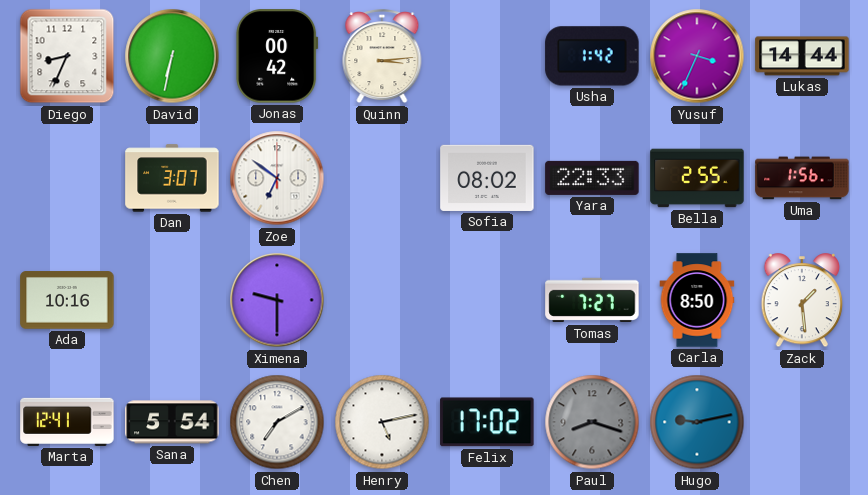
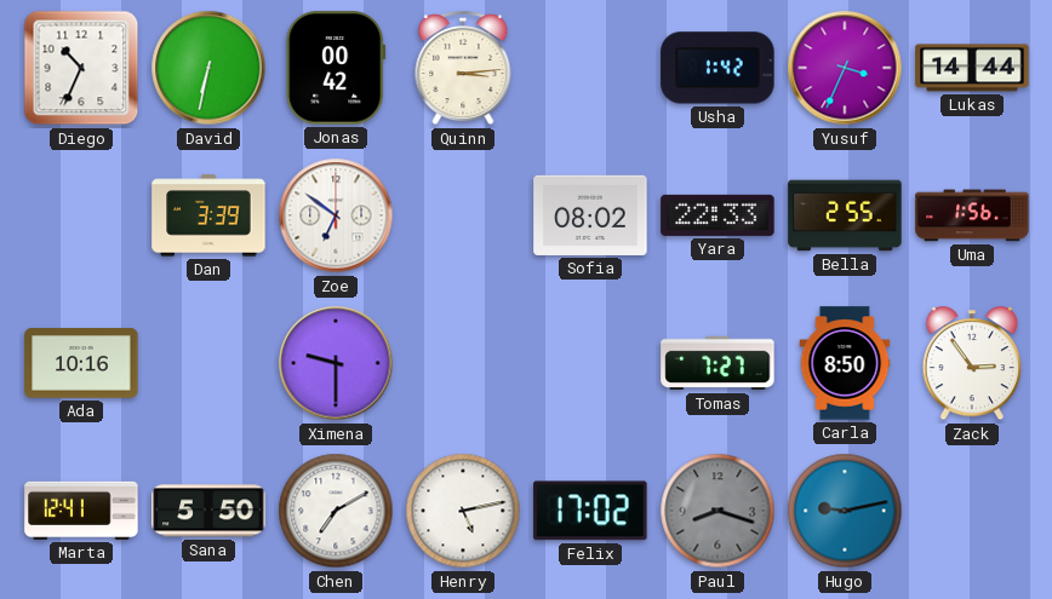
Diego: 8:34 -> 10:34 (81, 68)
Dan: 3:07 -> 3:39 (208, 215)
Zack: 1:29 -> 2:54 (972, 364)
Sana: 5:54 -> 5:50 (208, 511)
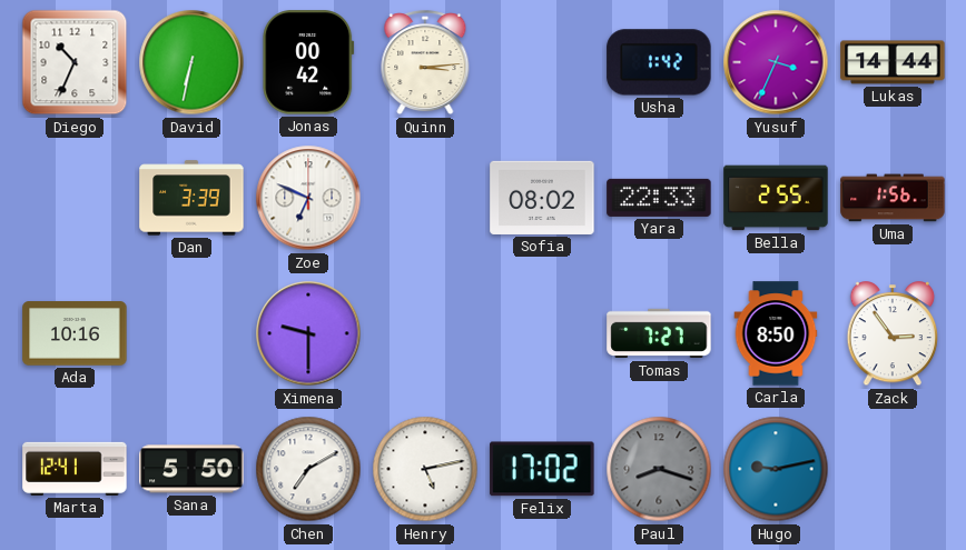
Zoe: 6:51 -> 6:49 (308, 198)
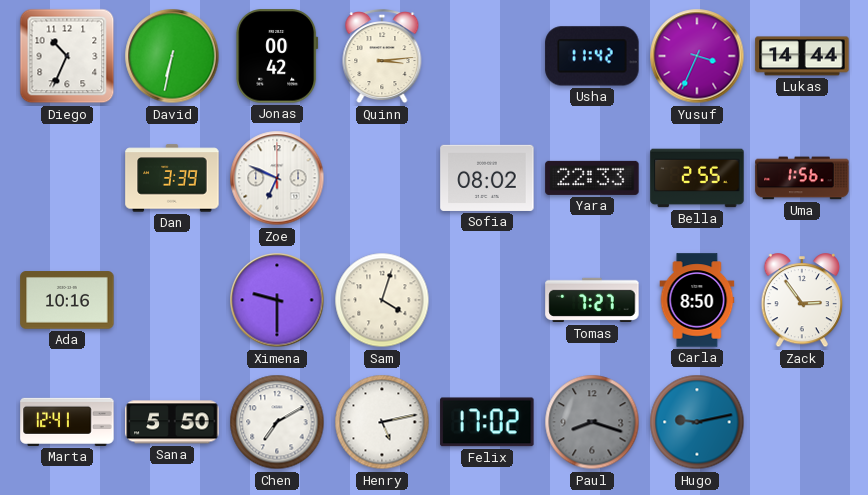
Usha: 1:42 -> 11:42 (592, 56)
Sam: none -> 4:03 (382, 300)
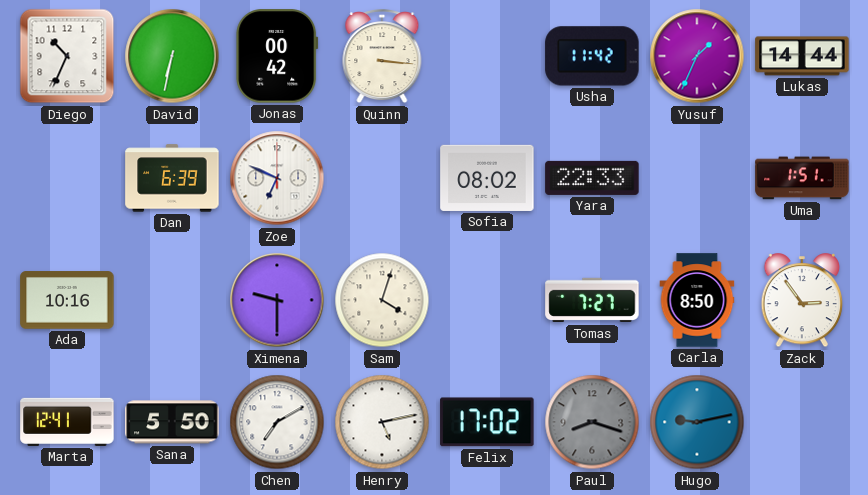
Quinn: 3:14 -> 3:16 (382, 57)
Yusuf: 3:34 -> 1:34 (697, 56)
Dan: 3:39 -> 6:39 (172, 178)
Bella: 2:55 -> none (697, 178)
Uma: 1:56 -> 1:51 (802, 178)
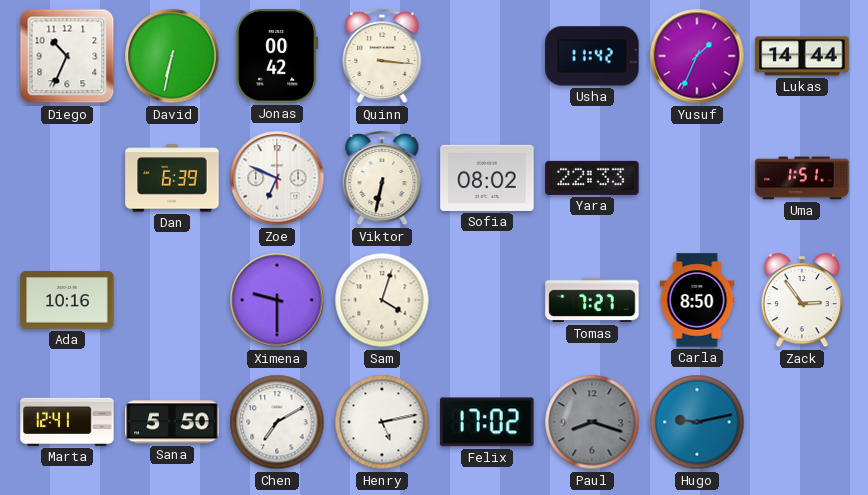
Viktor: none -> 6:32 (382, 179)
